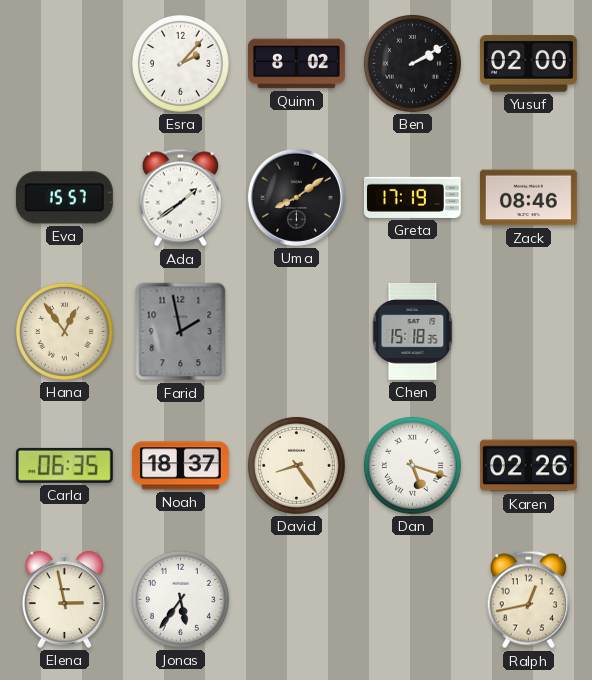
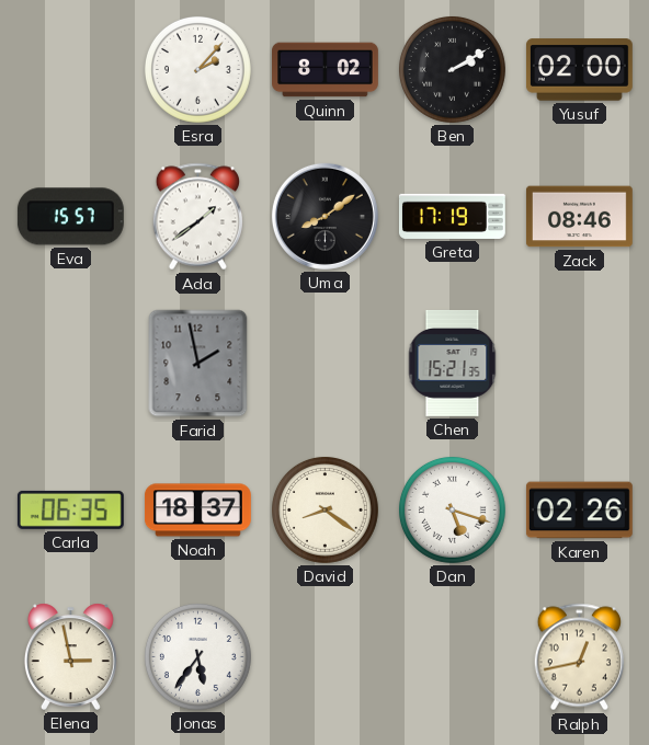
Hana: 12:54 -> none (64, 331)
Chen: 15:18 -> 15:21 (453, 363)
David: 8:24 -> 8:21 (324, 509)
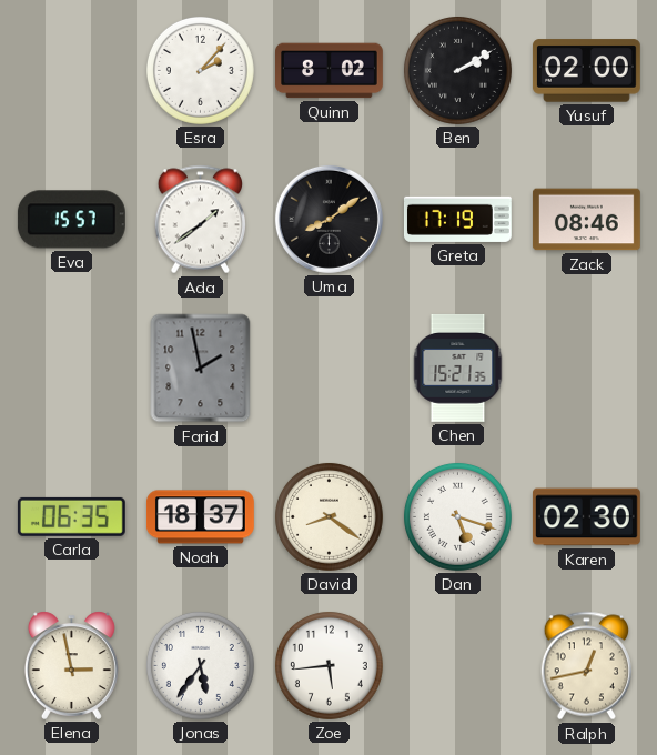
Karen: 02:26 -> 02:30 (586, 517)
Zoe: none -> 5:44 (328, 665)
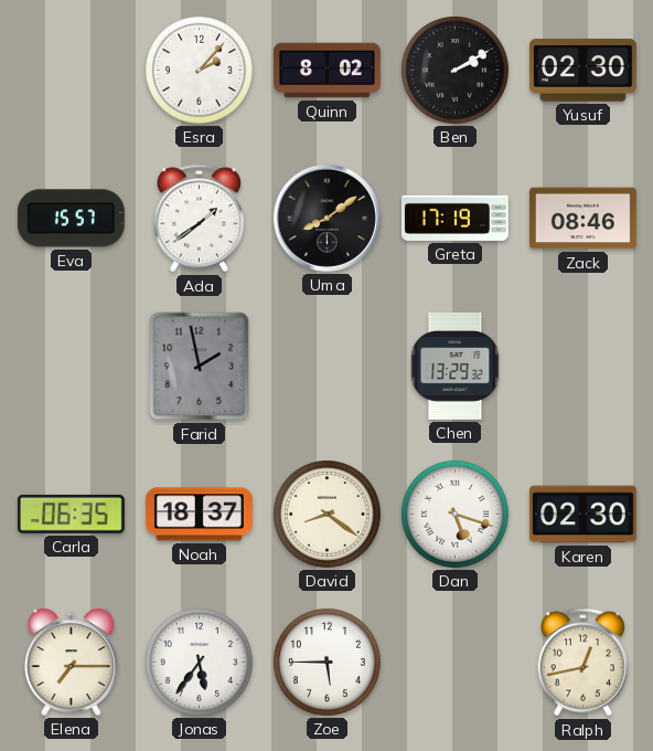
Yusuf: 02:00 -> 02:30 (582, 71)
Chen: 15:21 -> 13:29 (456, 366)
Elena: 2:58 -> 7:15 (71, 662)
Zoe: 5:44 -> 5:45 (326, 662)
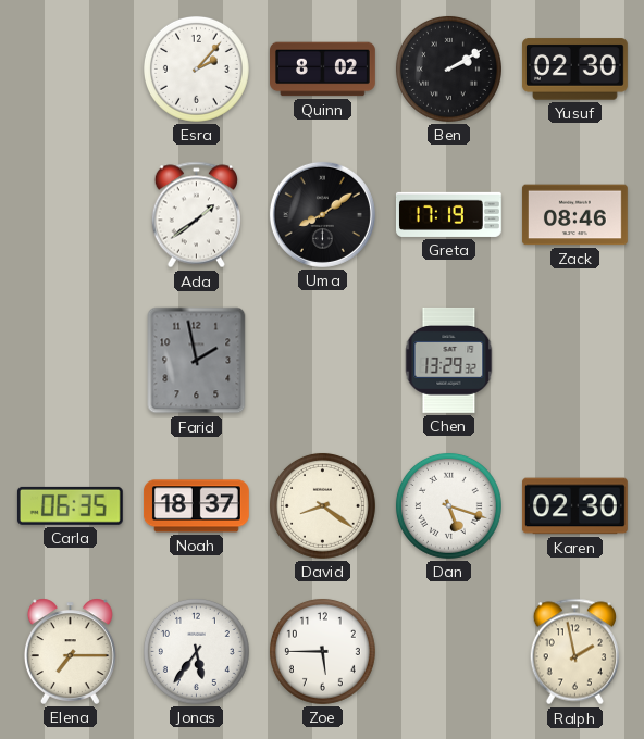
Eva: 15:57 -> none (71, 219)
Ralph: 12:43 -> 1:58 (574, 652)
